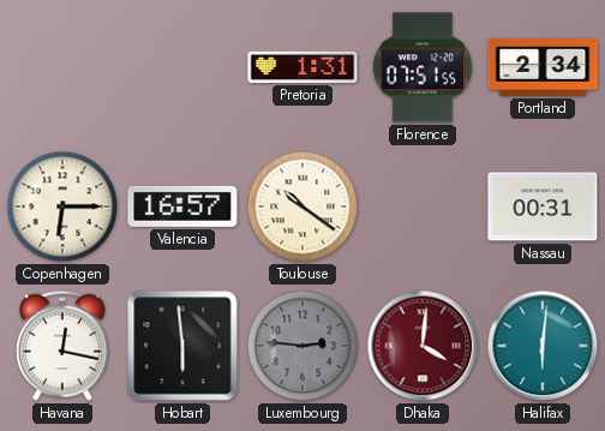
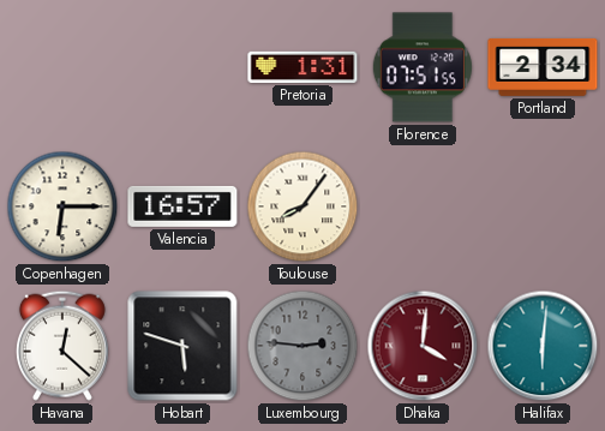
Toulouse: 10:21 -> 8:06 (302, 206)
Nassau: 00:31 -> none (543, 206)
Havana: 12:17 -> 12:22 (62, 346)
Hobart: 5:59 -> 5:48 (182, 346)
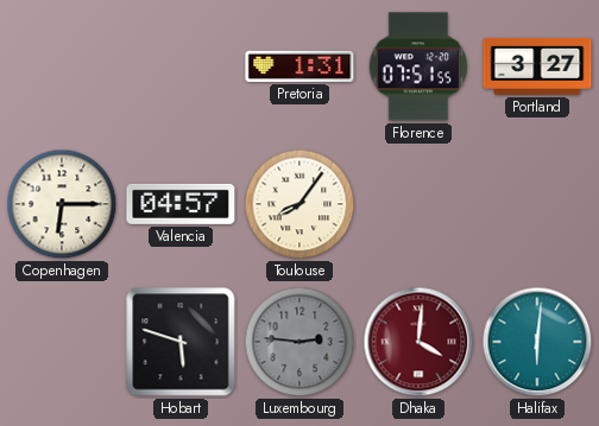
Portland: 2:34 -> 3:27 (537, 66)
Valencia: 16:57 -> 04:57 (181, 204)
Havana: 12:22 -> none (62, 346)
